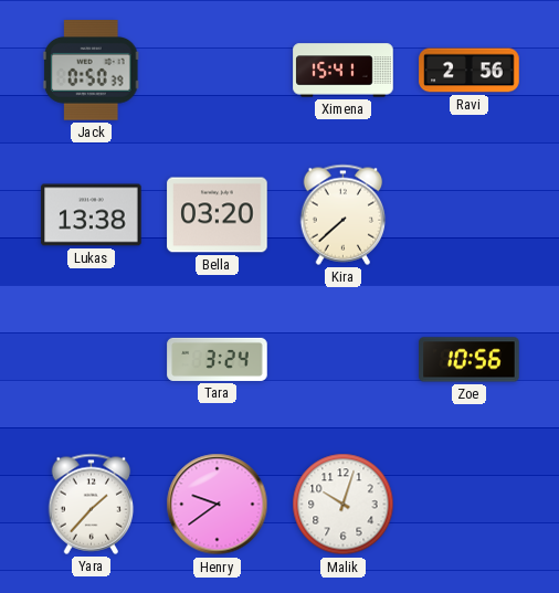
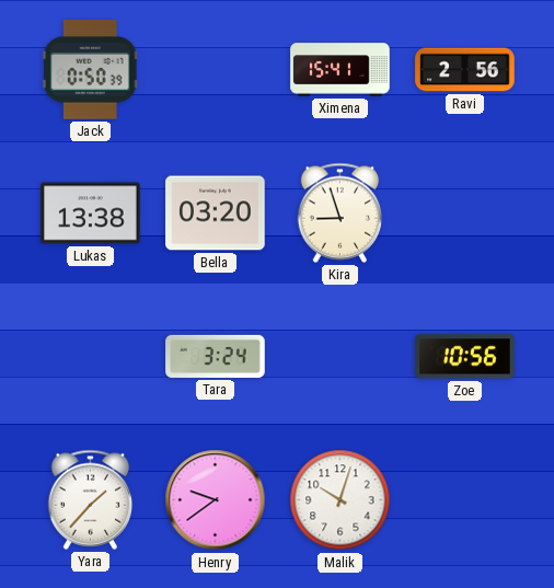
Kira: 7:38 -> 8:57 (341, 212)
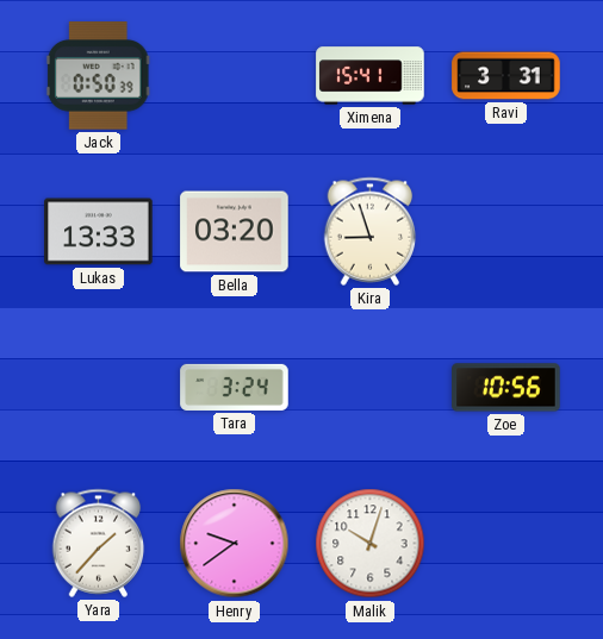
Ravi: 2:56 -> 3:31 (506, 76)
Lukas: 13:38 -> 13:33 (99, 232)
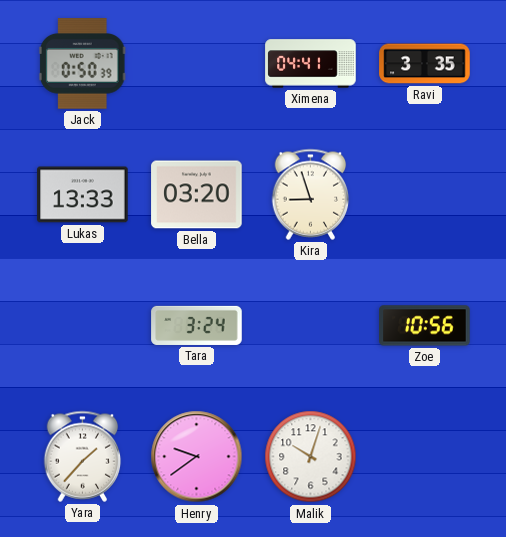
Ximena: 15:41 -> 04:41 (311, 64)
Ravi: 3:31 -> 3:35 (425, 64)
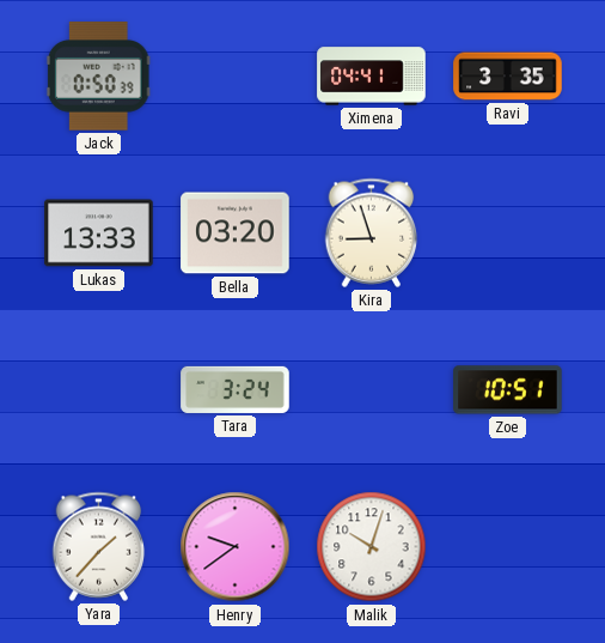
Zoe: 10:56 -> 10:51 (508, 390)
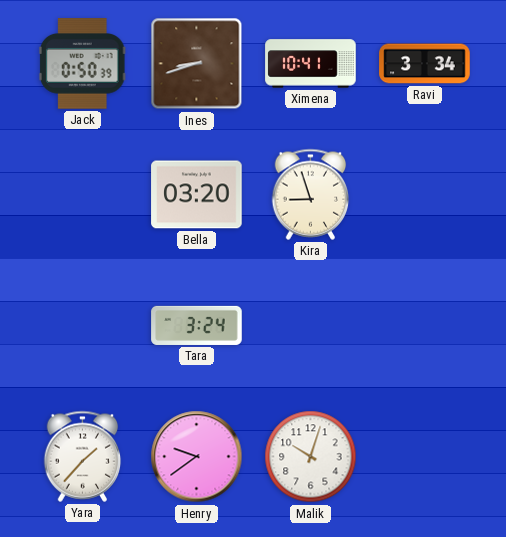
Ines: none -> 8:42 (197, 64)
Ximena: 04:41 -> 10:41 (311, 64)
Ravi: 3:35 -> 3:34 (425, 64)
Lukas: 13:33 -> none (99, 233)
Zoe: 10:51 -> none (508, 390)
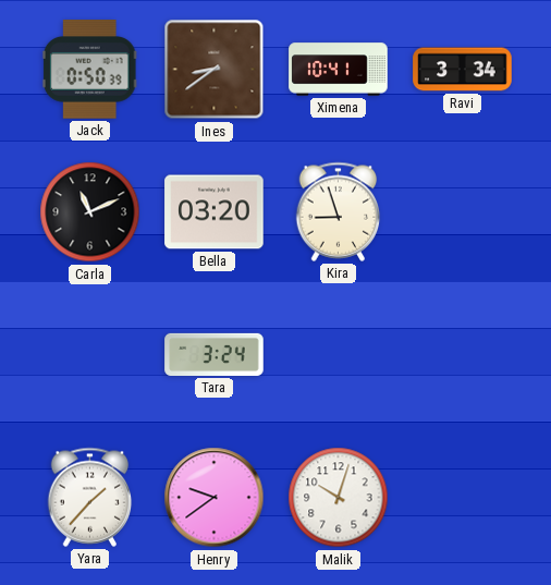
Ines: 8:42 -> 8:39 (215, 70)
Carla: none -> 11:11 (90, 212)
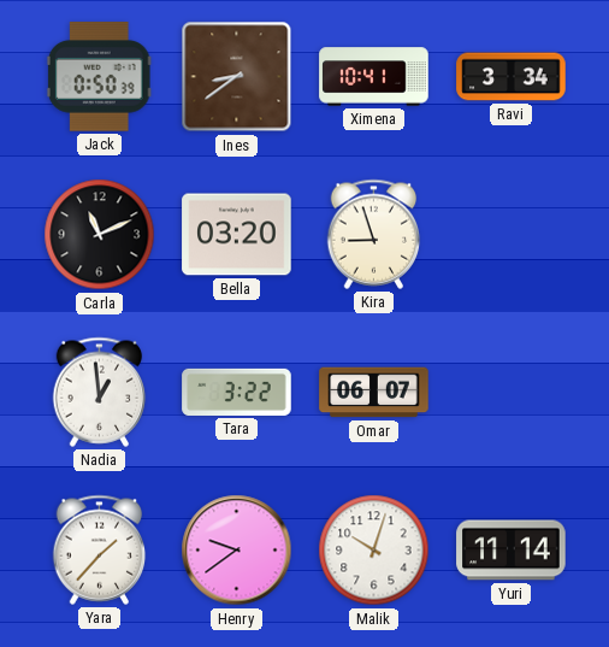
Nadia: none -> 12:59 (100, 392)
Tara: 3:24 -> 3:22 (237, 392)
Omar: none -> 06:07 (374, 393)
Yuri: none -> 11:14 (512, 551)
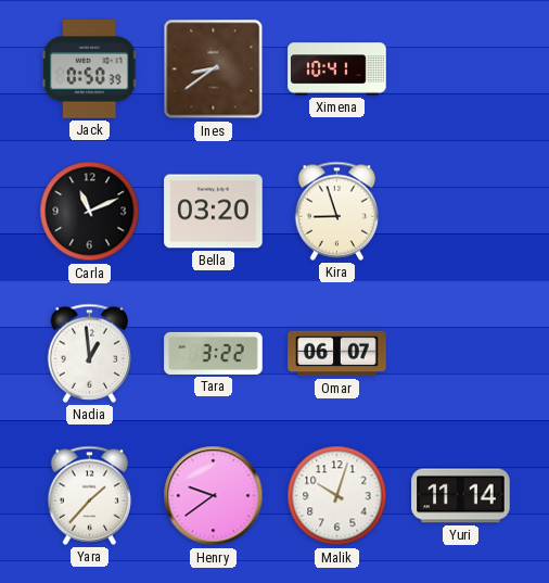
Ravi: 3:34 -> none (512, 77)
